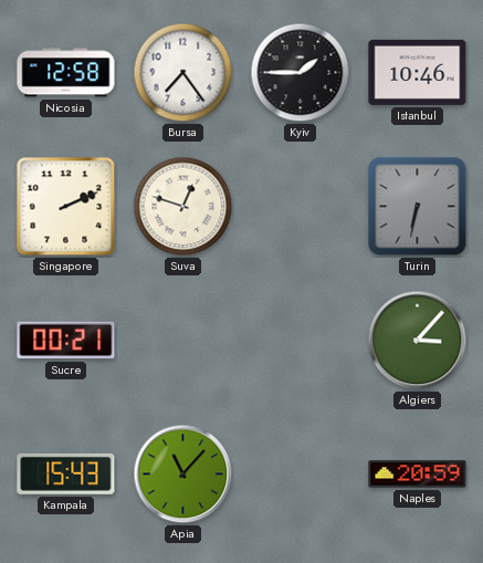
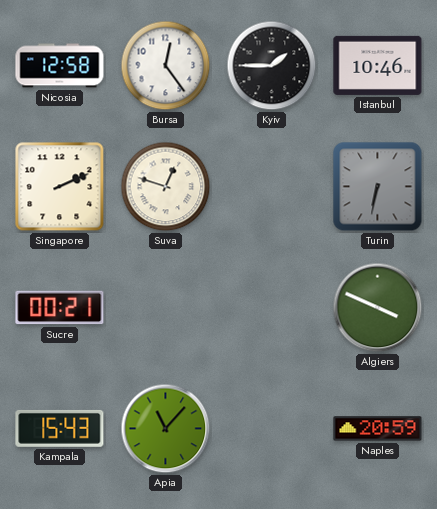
Bursa: 7:24 -> 12:24 (166, 66)
Algiers: 3:07 -> 3:49 (378, 308)
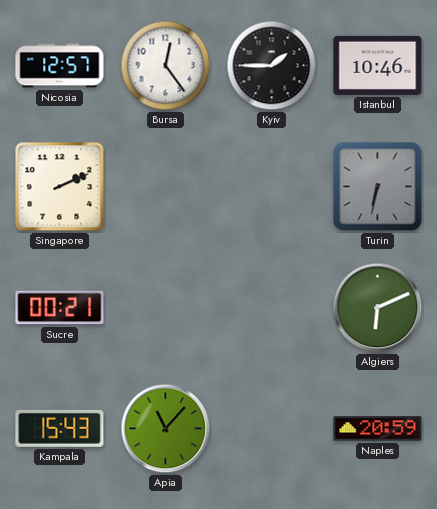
Nicosia: 12:58 -> 12:57 (60, 66)
Suva: 12:48 -> none (166, 187)
Algiers: 3:49 -> 6:11 (378, 308)
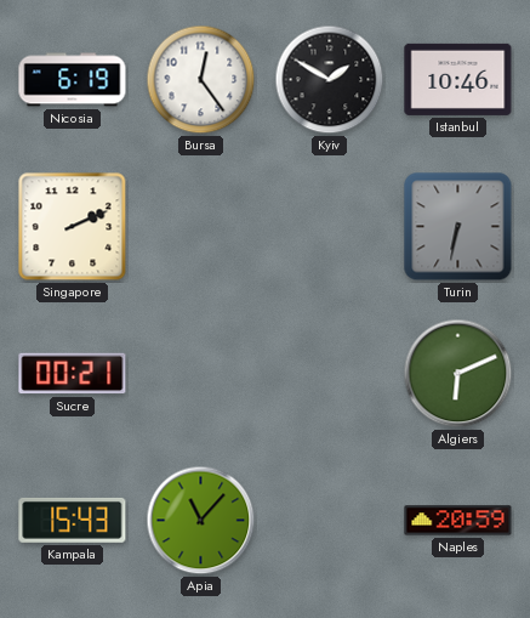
Nicosia: 12:57 -> 6:19 (73, 80)
Kyiv: 1:45 -> 1:50 (330, 80)
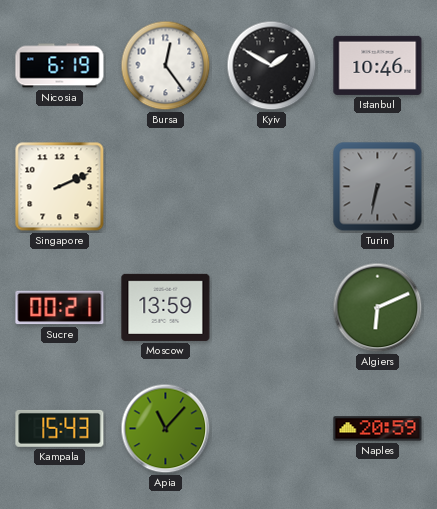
Moscow: none -> 13:59 (166, 307)
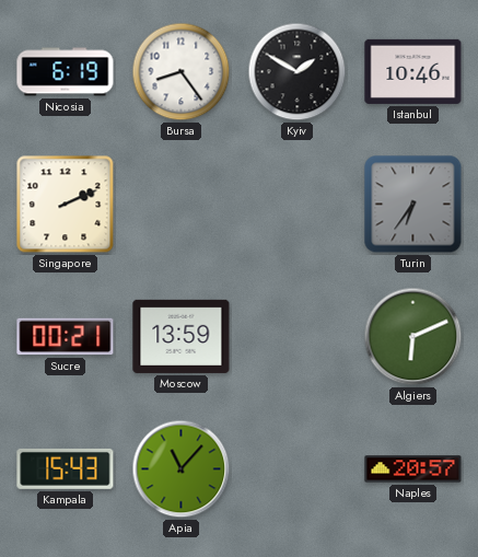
Bursa: 12:24 -> 8:24 (182, 72)
Turin: 6:32 -> 6:36 (413, 205)
Naples: 20:59 -> 20:57 (413, 469)
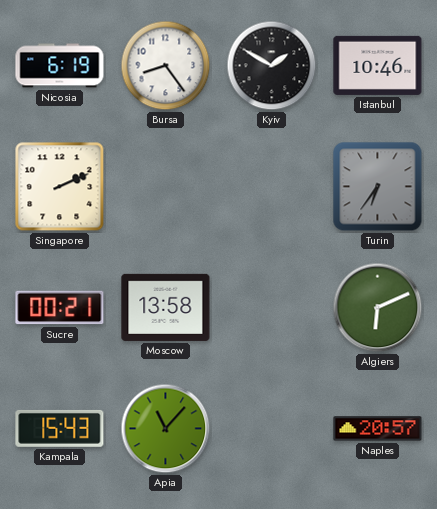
Moscow: 13:59 -> 13:58 (166, 307)
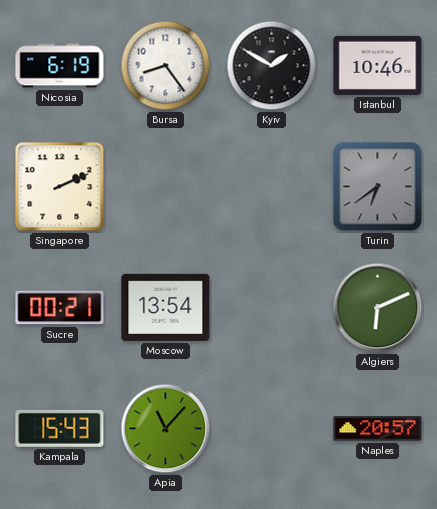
Turin: 6:36 -> 6:39 (378, 187)
Moscow: 13:58 -> 13:54 (166, 307)
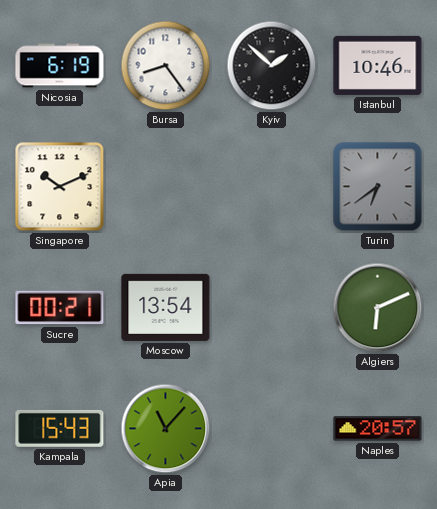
Kyiv: 1:50 -> 1:52 (272, 66)
Singapore: 2:11 -> 10:11 (60, 187)
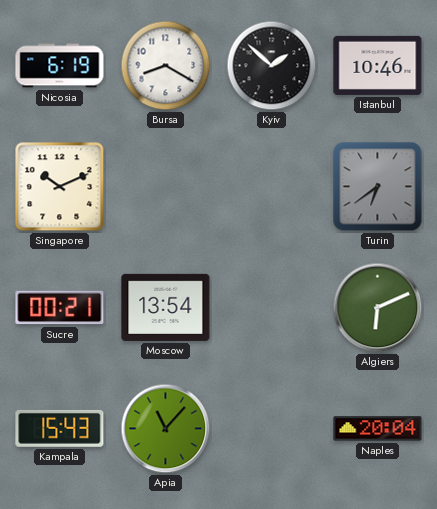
Bursa: 8:24 -> 8:20 (166, 66)
Naples: 20:57 -> 20:04 (378, 429)
